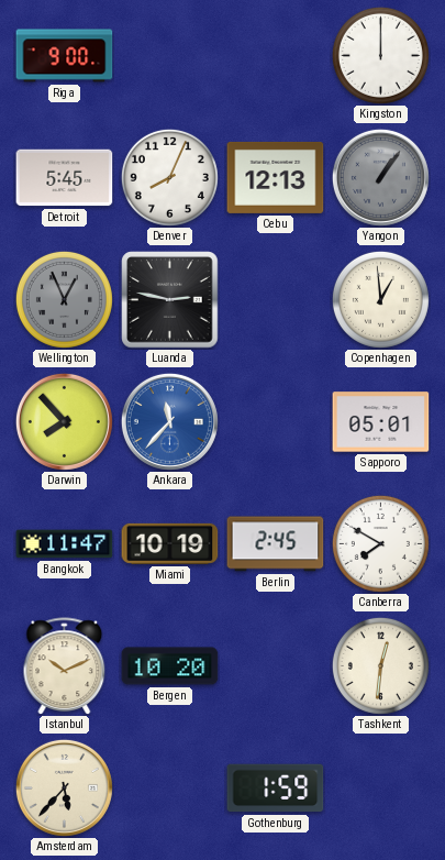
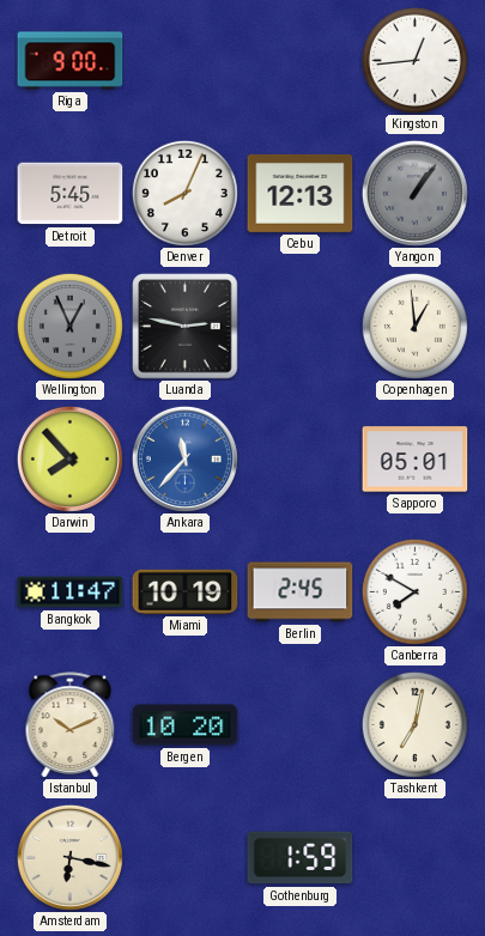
Kingston: 12:00 -> 12:44 (414, 60)
Tashkent: 12:31 -> 7:02 (414, 724)
Amsterdam: 5:37 -> 6:17 (69, 857)
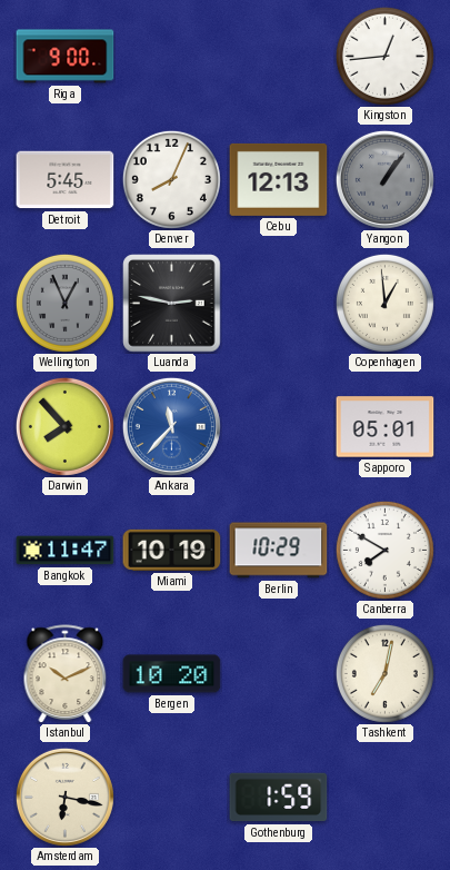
Berlin: 2:45 -> 10:29 (279, 551)
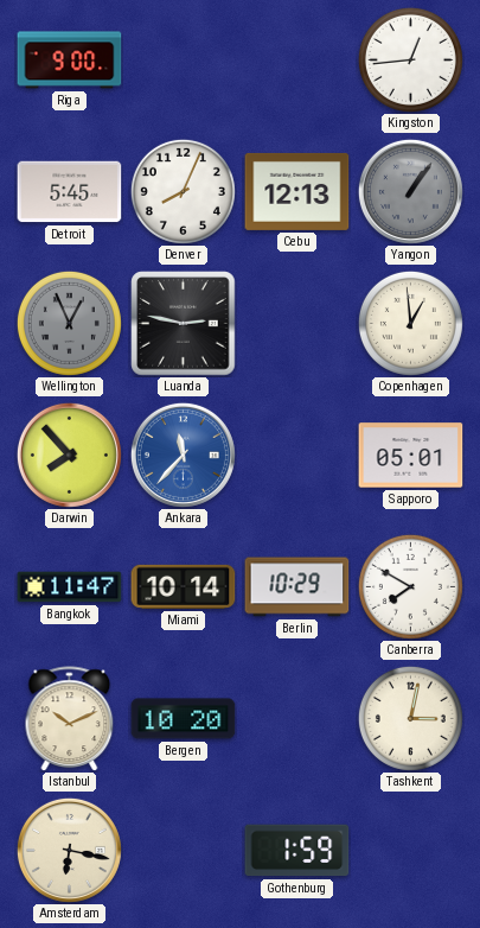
Miami: 10:19 -> 10:14 (184, 586)
Tashkent: 7:02 -> 3:02 (410, 718)
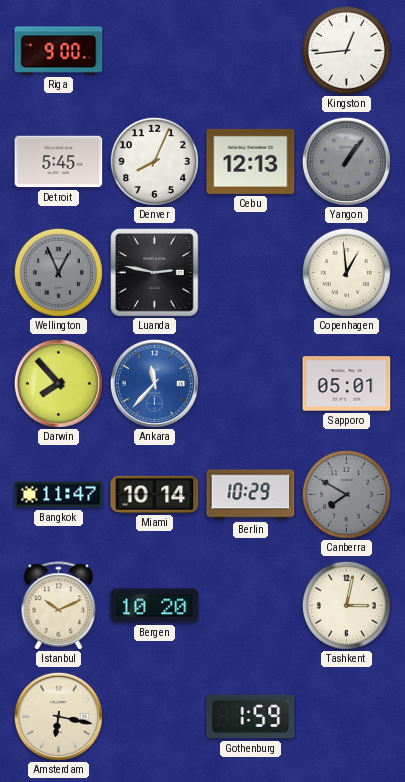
Canberra dial: white -> grey (346, 494)
